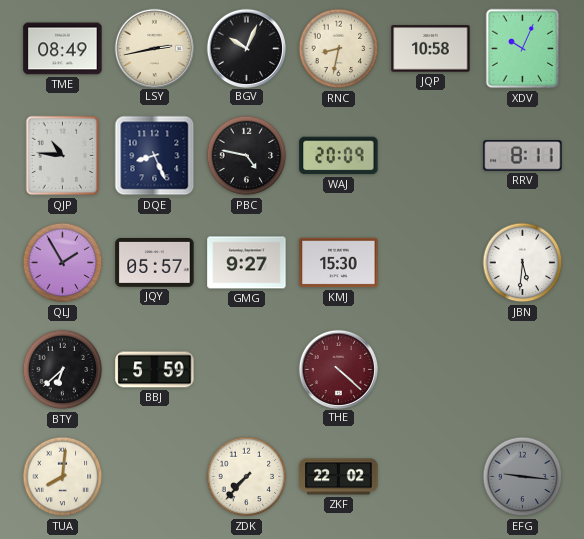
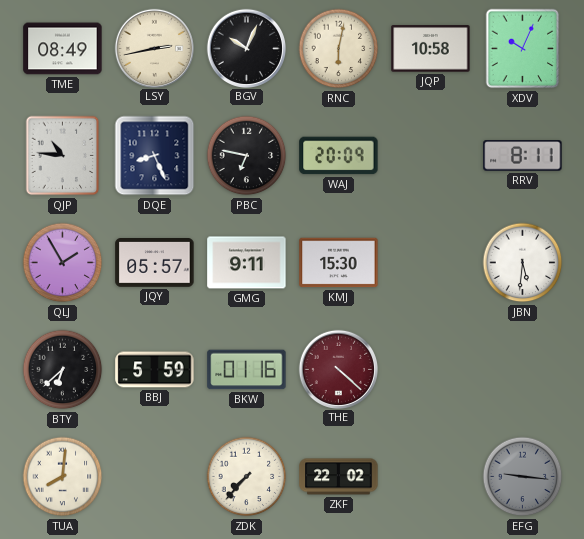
RNC: 8:32 -> 6:02 (339, 49)
PBC: 4:47 -> 6:47 (247, 156)
GMG: 9:27 -> 9:11 (247, 263)
BKW: none -> 01:16 (247, 370)
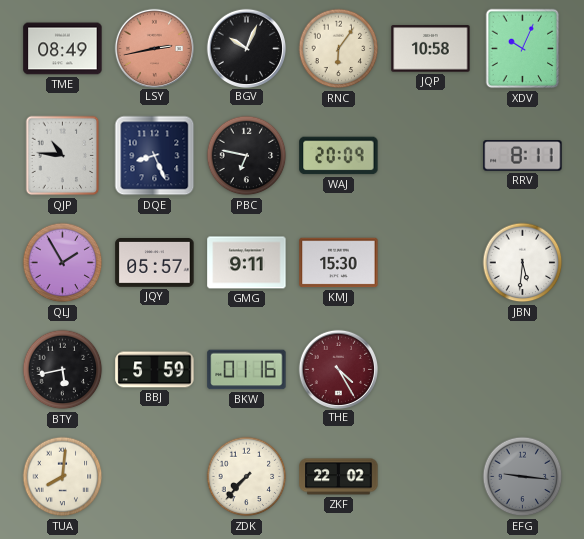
LSY dial: cream -> salmon (154, 48)
RNC: 6:02 -> 6:06 (339, 49)
BTY: 6:38 -> 5:43 (63, 370)
THE: 4:22 -> 4:25 (338, 369)
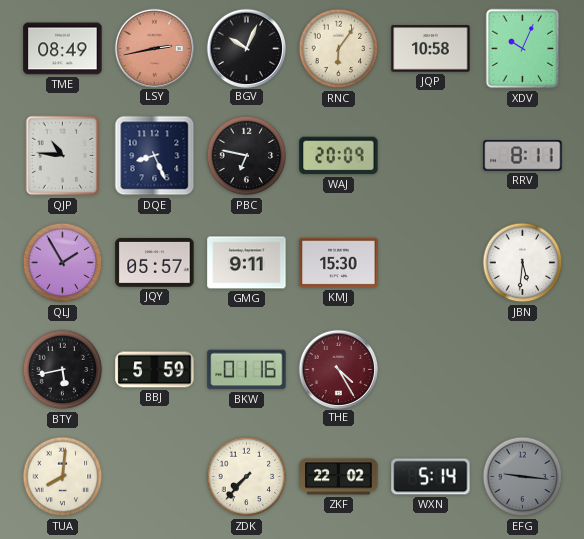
WXN: none -> 5:14 (431, 477)
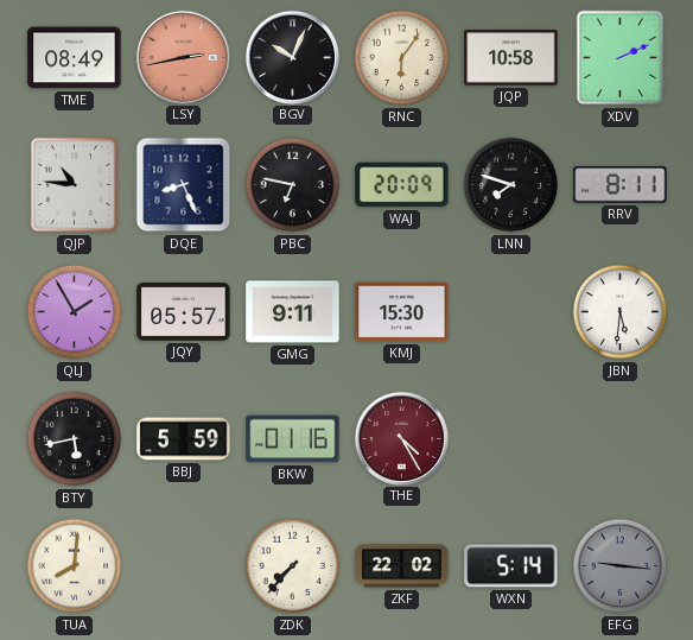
XDV: 10:04 -> 2:11 (621, 58)
LNN: none -> 7:48 (511, 185)
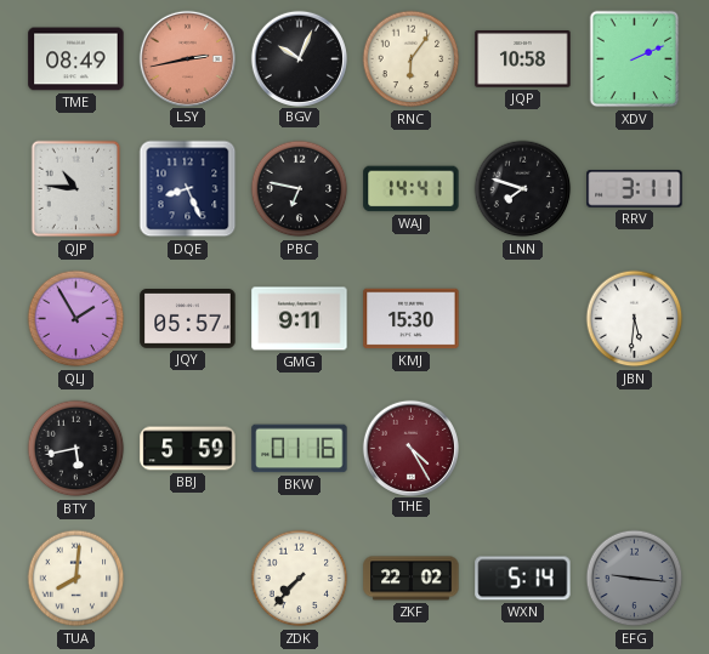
WAJ: 20:09 -> 14:41 (412, 189)
RRV: 8:11 -> 3:11 (635, 189)
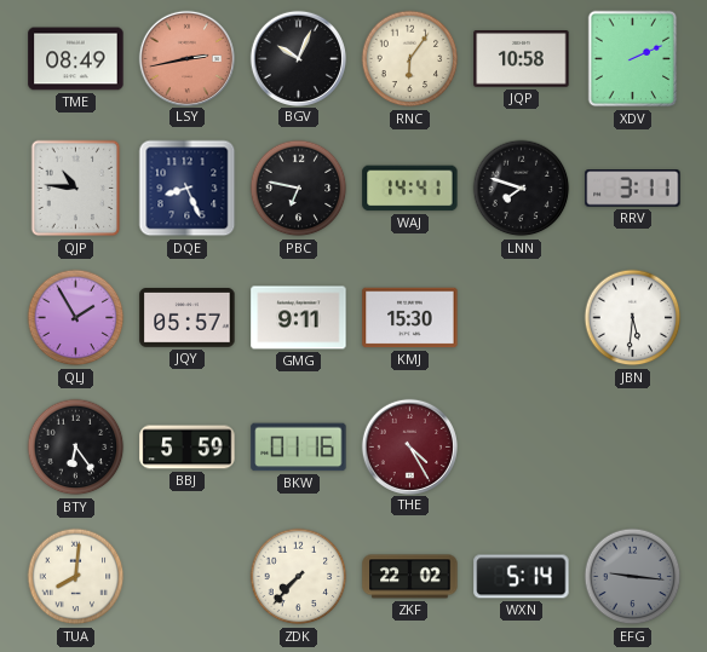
BTY: 5:43 -> 6:24 (76, 448)
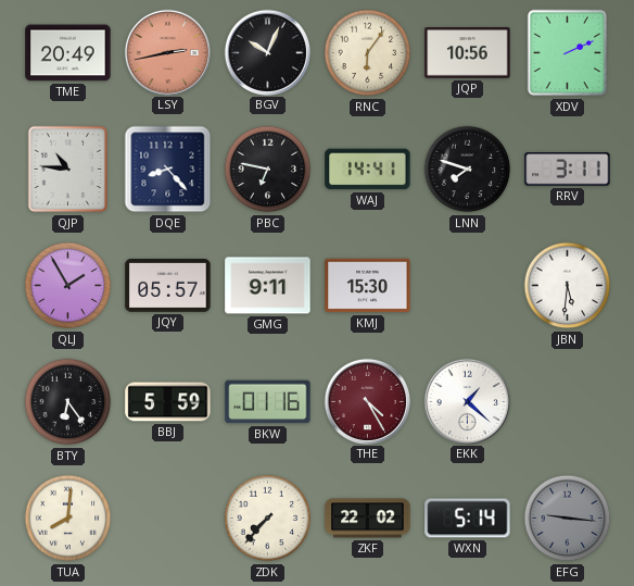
TME: 08:49 -> 20:49 (68, 53)
JQP: 10:58 -> 10:56 (468, 53)
DQE: 8:26 -> 8:23 (168, 170)
EKK: none -> 1:22 (467, 401)
